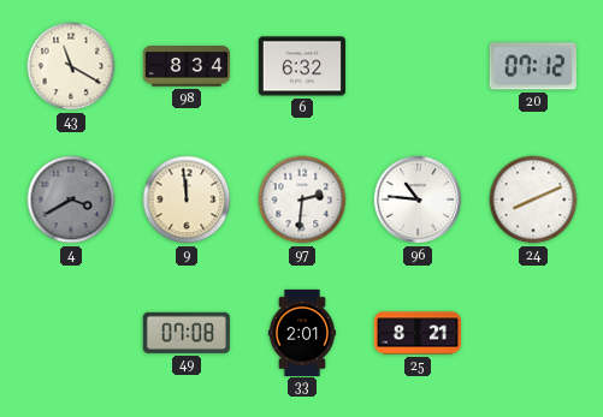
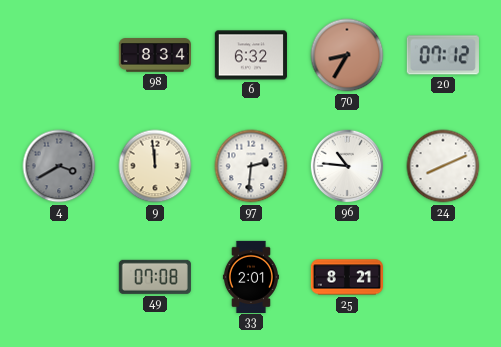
43: 11:20 -> none (71, 66)
70: none -> 8:35 (347, 55)
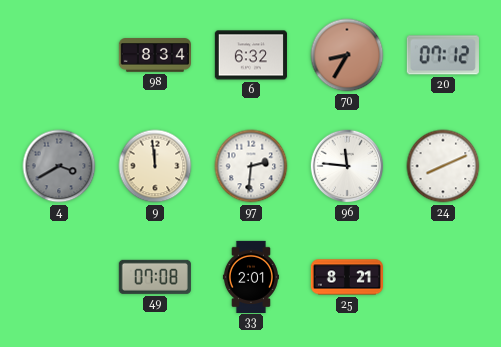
96: 10:46 -> 11:46 (347, 166)
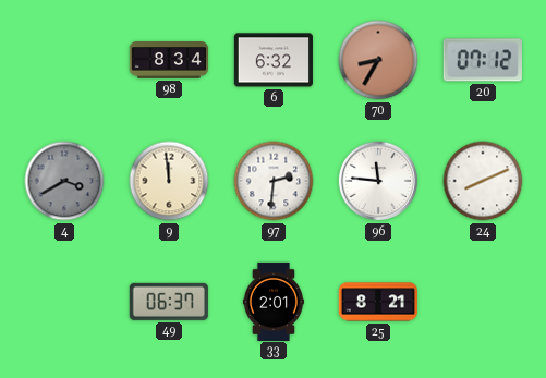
49: 07:08 -> 06:37 (169, 302)
